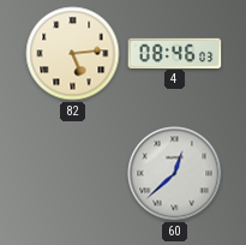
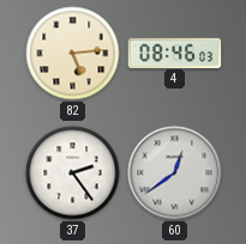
37: none -> 2:24 (73, 173)
60: 12:38 -> 12:39 (175, 173)
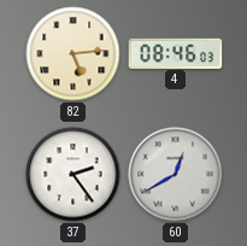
60: 12:39 -> 12:40 (176, 175)
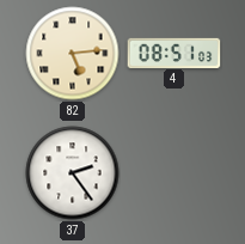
4: 08:46 -> 08:51 (174, 53)
60: 12:40 -> none (176, 175)
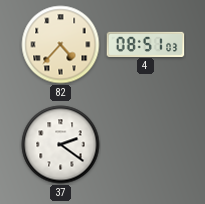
82: 5:14 -> 4:37 (61, 45)
37: 2:24 -> 2:21 (61, 145)
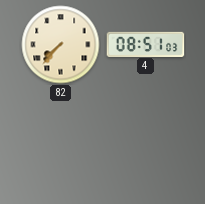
82: 4:37 -> 7:37 (61, 45)
37: 2:21 -> none (61, 145)
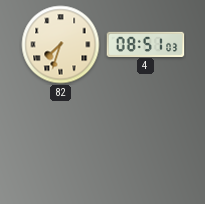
82: 7:37 -> 7:33 (61, 45)
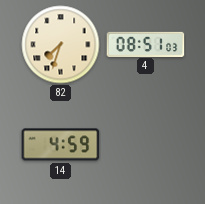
14: none -> 4:59 (61, 145)
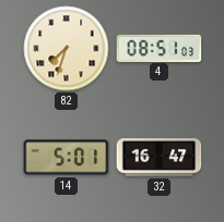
14: 4:59 -> 5:01 (67, 158)
32: none -> 16:47 (160, 158)
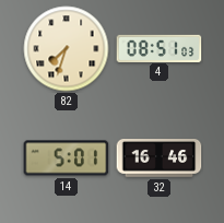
32: 16:47 -> 16:46 (160, 159)
